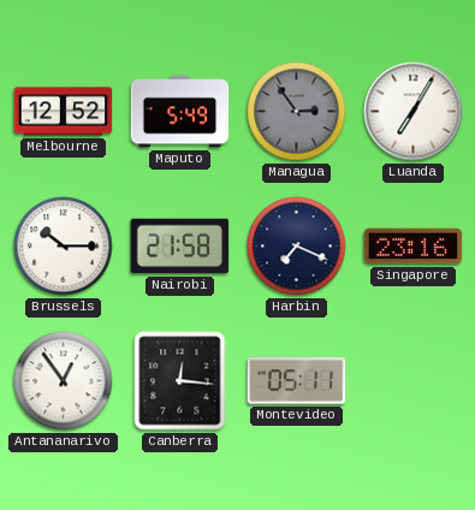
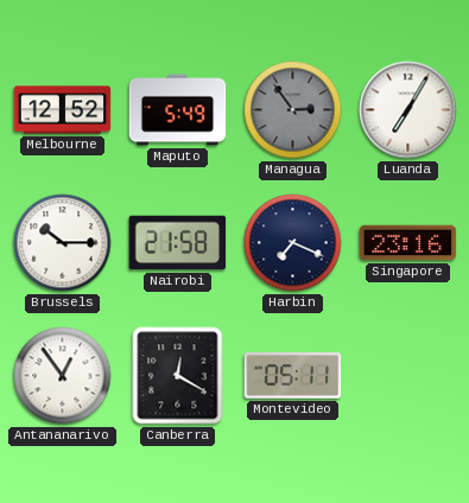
Canberra: 12:16 -> 12:20 (178, 376)
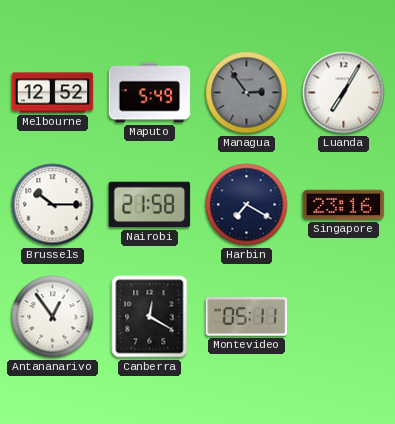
Harbin: 7:19 -> 7:20 (247, 205)
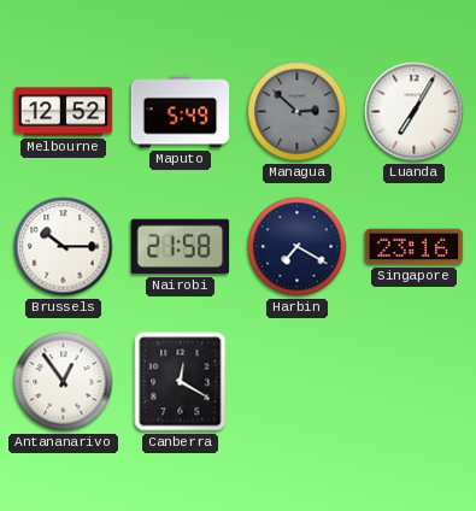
Managua: 2:54 -> 2:52 (298, 112)
Montevideo: 05:11 -> none (247, 317)
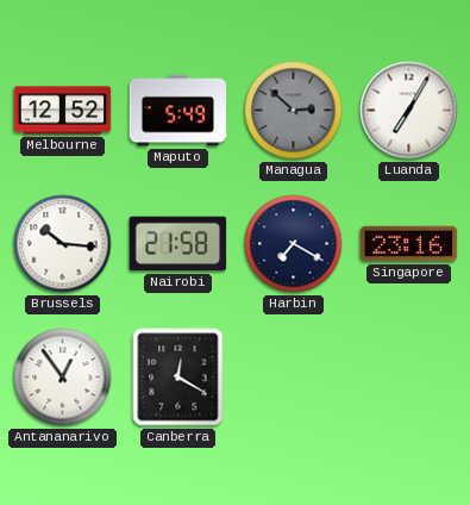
Brussels: 10:15 -> 10:16 (63, 244)
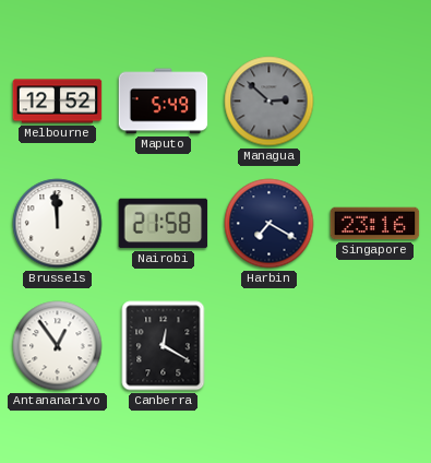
Luanda: 7:05 -> none (409, 111)
Brussels: 10:16 -> 11:59 (58, 224)
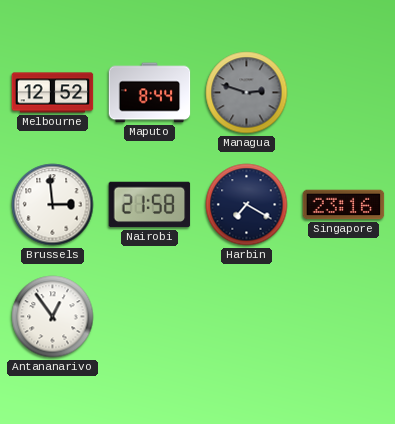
Maputo: 5:49 -> 8:44 (150, 93)
Managua: 2:52 -> 2:48 (247, 93)
Brussels: 11:59 -> 2:59 (53, 205)
Canberra: 12:20 -> none (164, 346)
